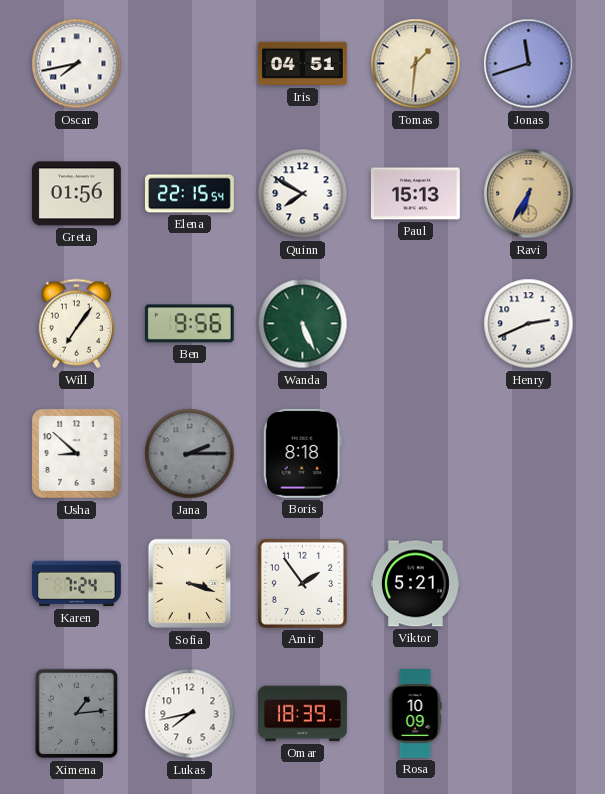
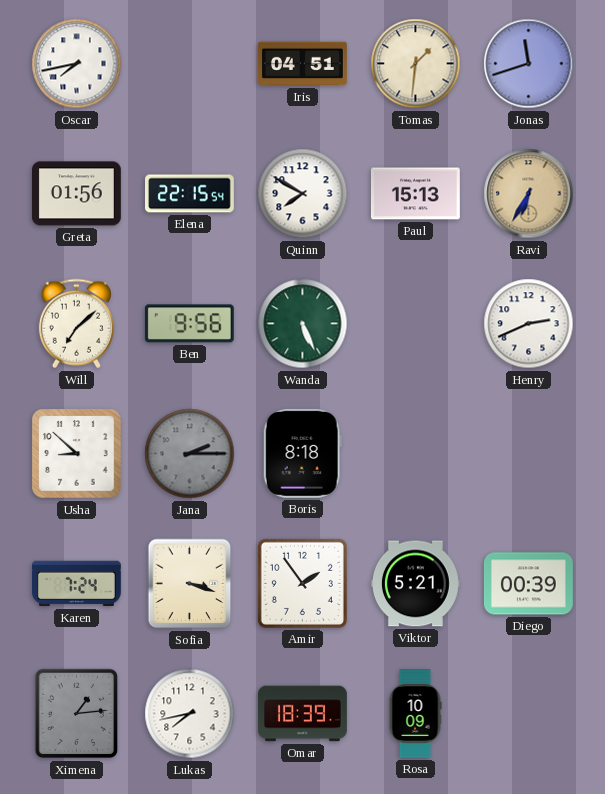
Will: 7:06 -> 7:08 (76, 324)
Diego: none -> 00:39 (528, 584)
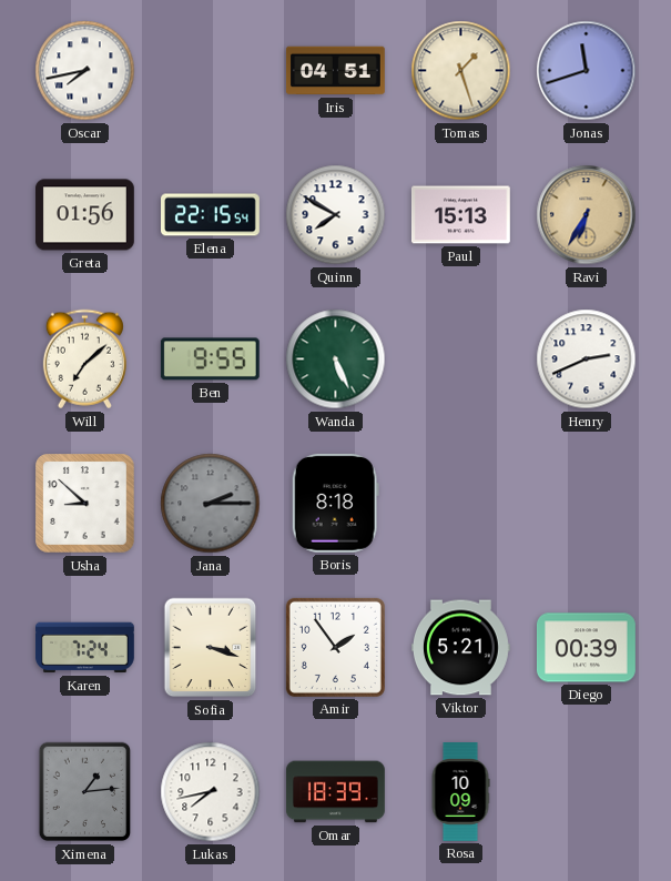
Tomas: 1:31 -> 1:27 (461, 71)
Ben: 9:56 -> 9:55 (210, 360)
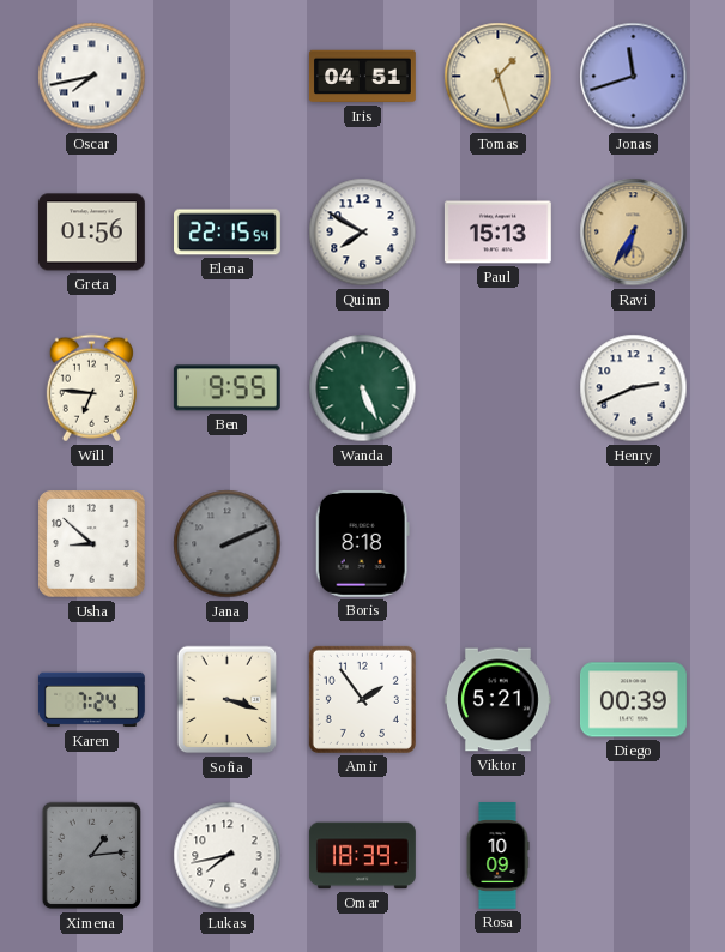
Will: 7:08 -> 6:46 (91, 388)
Jana: 2:15 -> 2:11 (228, 544)
